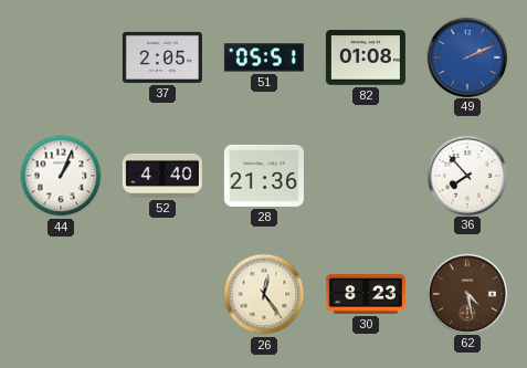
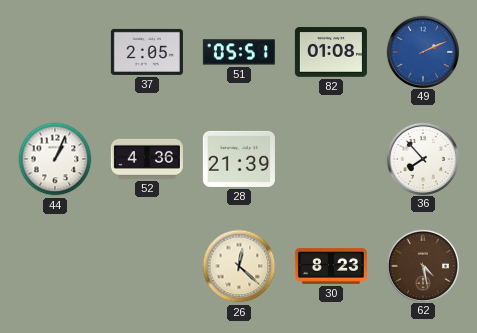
52: 4:40 -> 4:36 (147, 159)
28: 21:36 -> 21:39 (239, 159)
26: 12:24 -> 12:22 (239, 266)
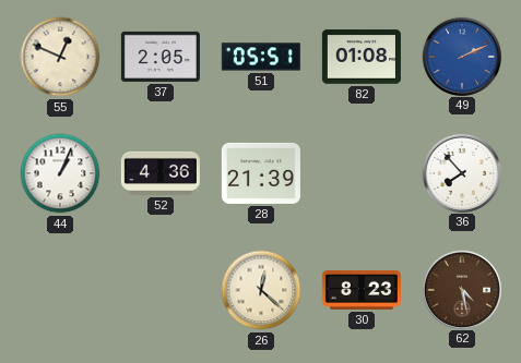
55: none -> 12:49 (60, 57)
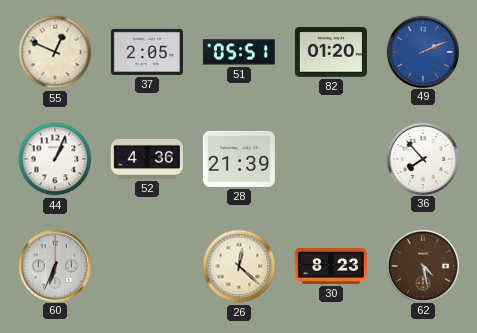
82: 01:08 -> 01:20 (331, 52)
60: none -> 6:34 (54, 265)
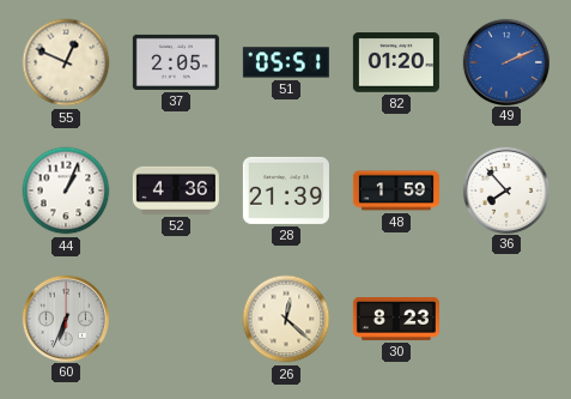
48: none -> 1:59 (396, 191)
62: 4:28 -> none (422, 265)
